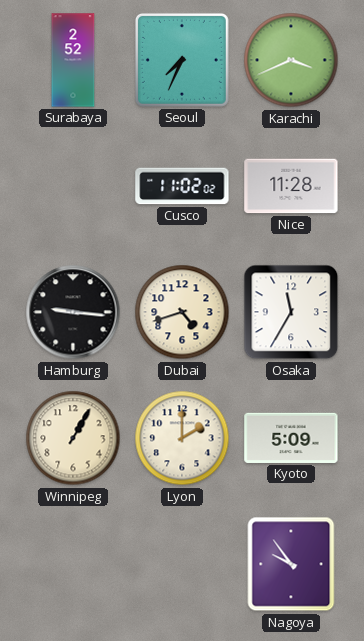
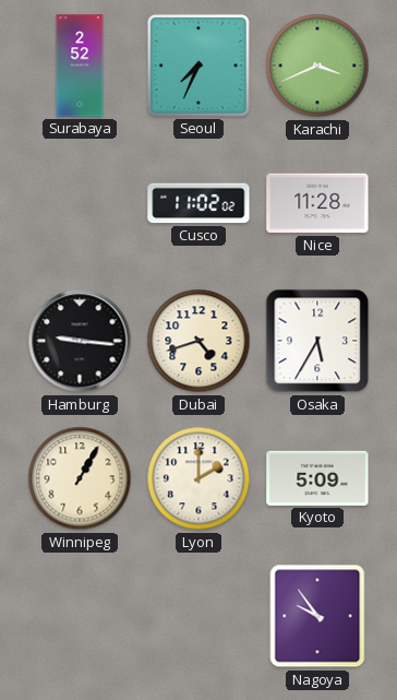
Osaka: 11:35 -> 5:35 (317, 341)
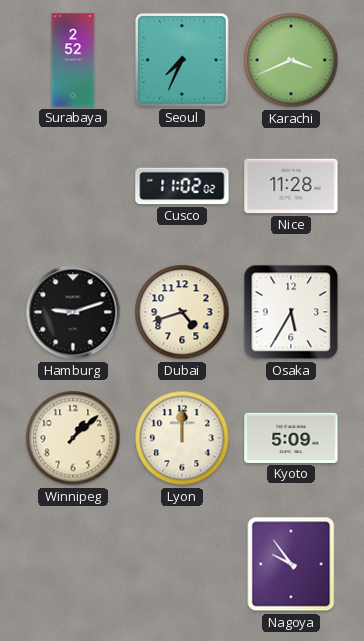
Hamburg: 9:16 -> 9:12 (73, 312)
Winnipeg: 1:05 -> 1:08 (73, 438)
Lyon: 2:00 -> 12:00 (182, 438)
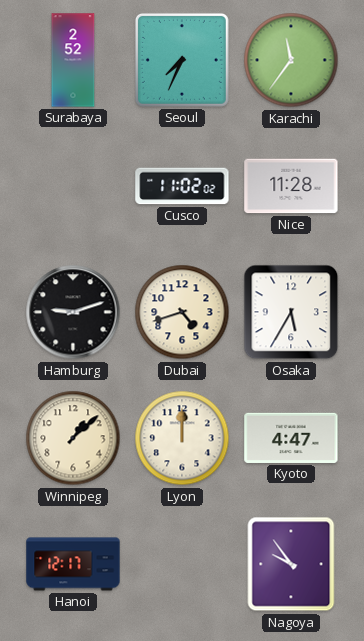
Karachi: 3:41 -> 11:36 (291, 60)
Kyoto: 5:09 -> 4:47 (291, 438)
Hanoi: none -> 12:17 (73, 564)
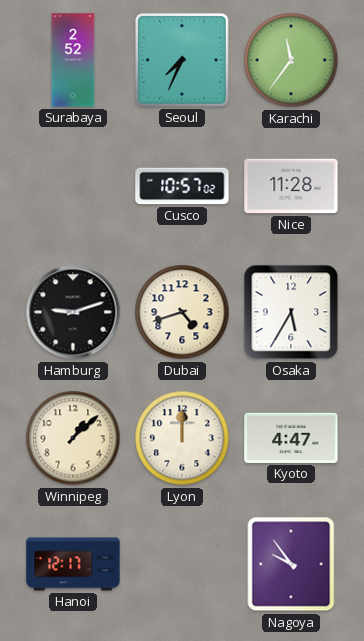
Cusco: 11:02 -> 10:57 (182, 186)
